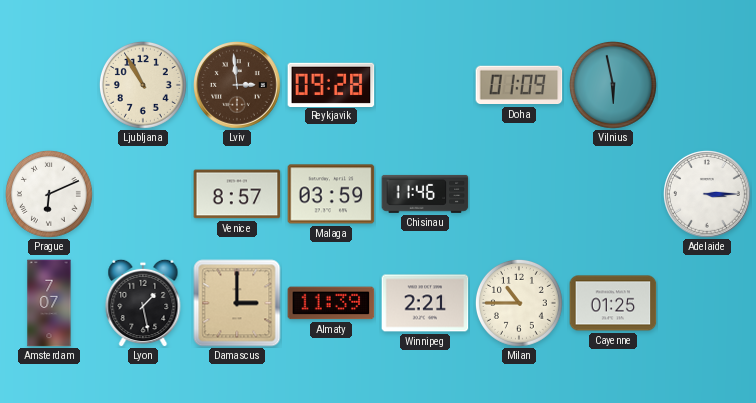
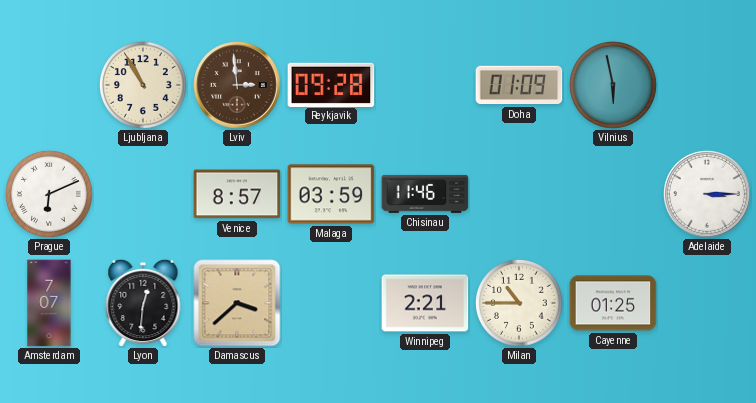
Lyon: 1:28 -> 12:31 (143, 303)
Damascus: 3:00 -> 3:38 (237, 303)
Almaty: 11:39 -> none (331, 303)
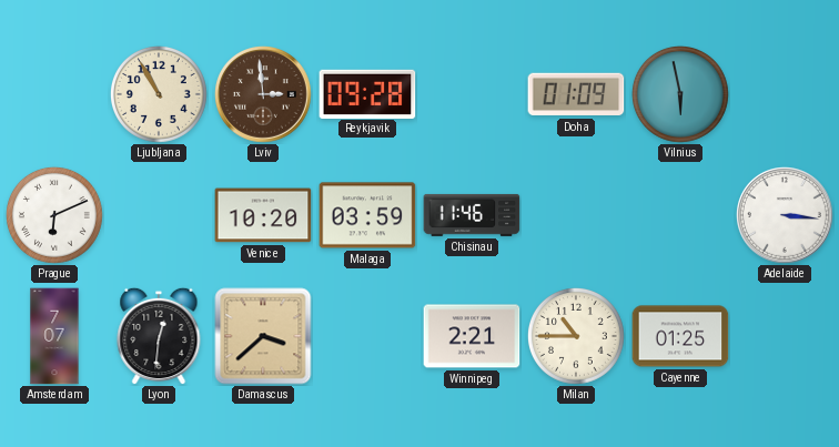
Venice: 8:57 -> 10:20 (263, 215)
Adelaide: 3:15 -> 3:16 (786, 216)
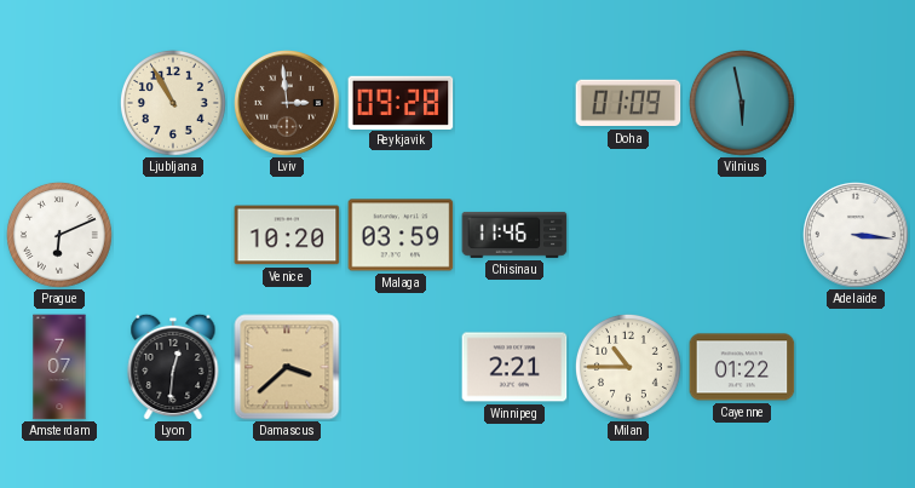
Cayenne: 01:25 -> 01:22 (742, 367)
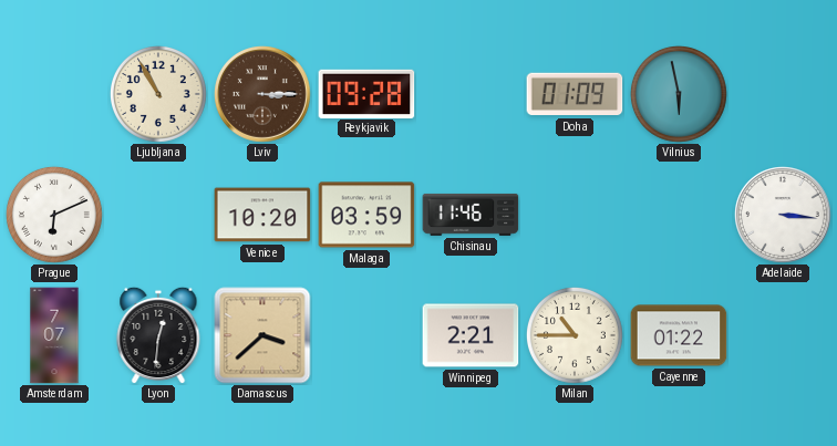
Lviv: 2:59 -> 3:15 (263, 95)
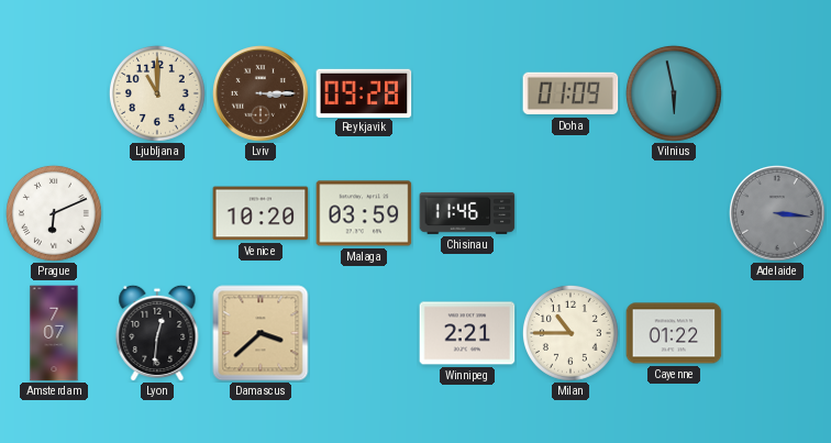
Ljubljana: 10:55 -> 11:00 (157, 93)
Adelaide dial: white -> grey (778, 214)
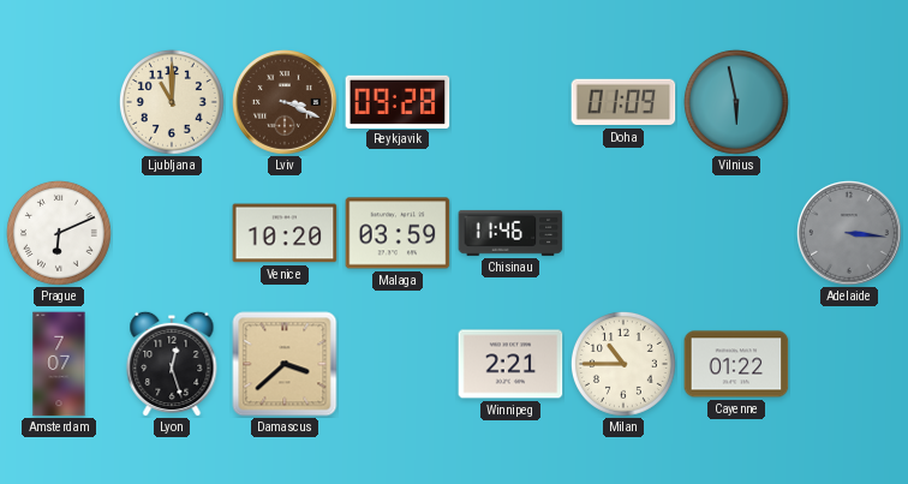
Lviv: 3:15 -> 3:19 (286, 103)
Lyon: 12:31 -> 12:27 (172, 364)
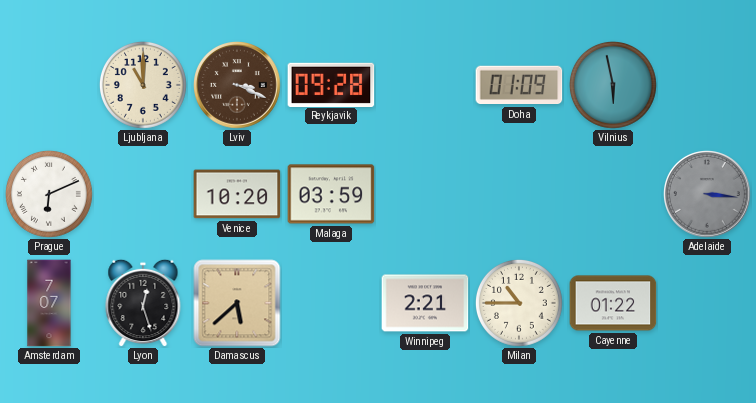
Chisinau: 11:46 -> none (510, 233)
Damascus: 3:38 -> 5:38 (237, 303)
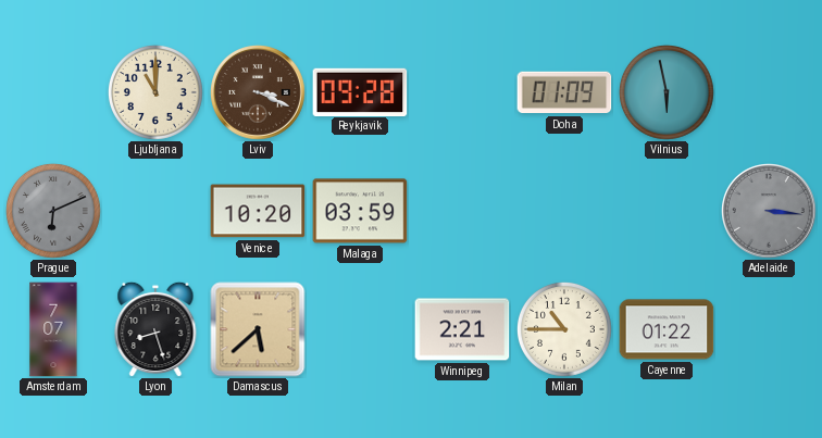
Prague dial: white -> grey (53, 211)
Lyon: 12:27 -> 8:27 (155, 329)
